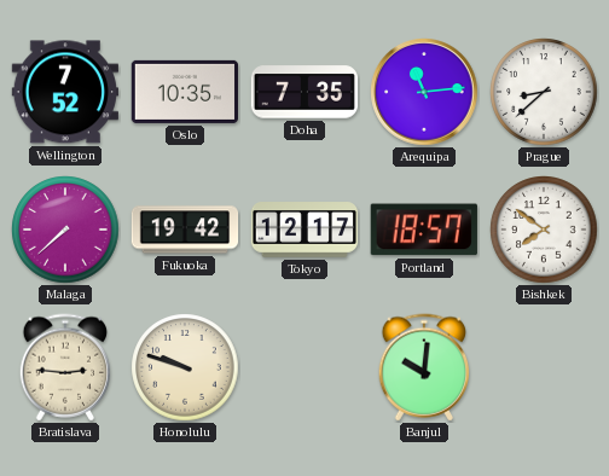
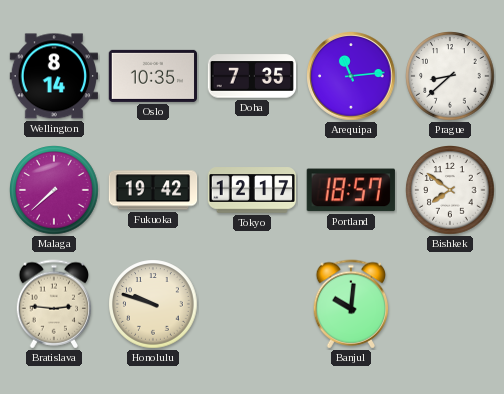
Wellington: 7:52 -> 8:14 (54, 76)
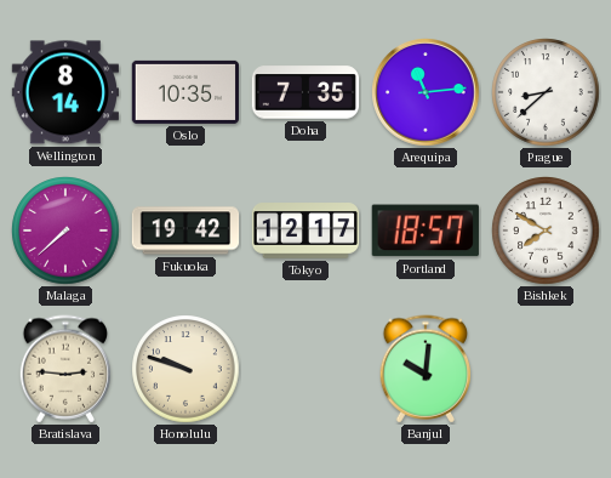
Bishkek: 7:51 -> 7:50 (546, 231)
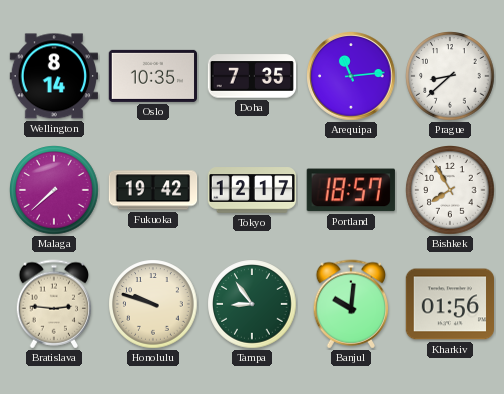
Bishkek: 7:50 -> 7:55 (450, 190)
Tampa: none -> 8:54 (252, 304)
Kharkiv: none -> 01:56 (450, 304)
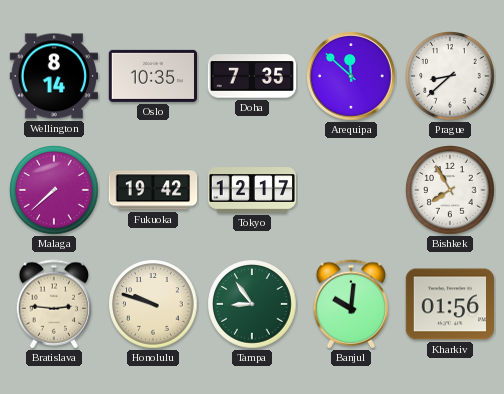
Arequipa: 11:14 -> 11:52 (351, 76)
Portland: 18:57 -> none (351, 190)
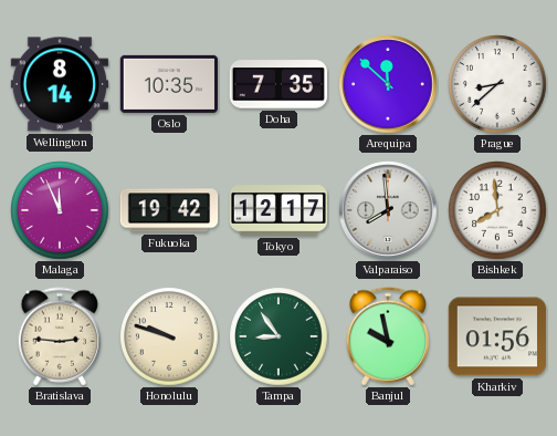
Malaga: 7:38 -> 11:56 (60, 210)
Valparaiso: none -> 7:59 (388, 210)
Bishkek: 7:55 -> 7:59 (497, 210)
Banjul: 10:01 -> 9:58 (388, 336)
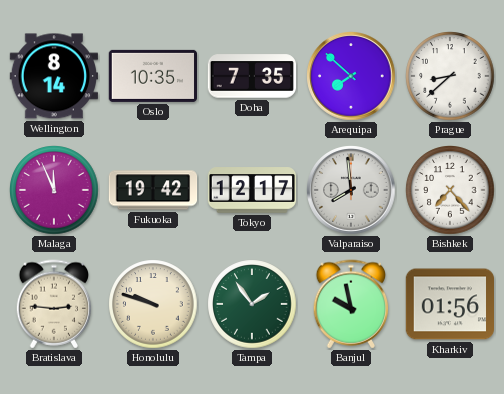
Arequipa: 11:52 -> 7:52 (351, 76)
Bishkek: 7:59 -> 7:23 (450, 190)
Tampa: 8:54 -> 1:54 (252, 304)
